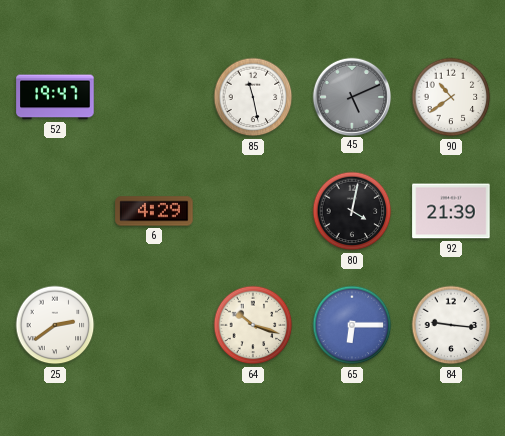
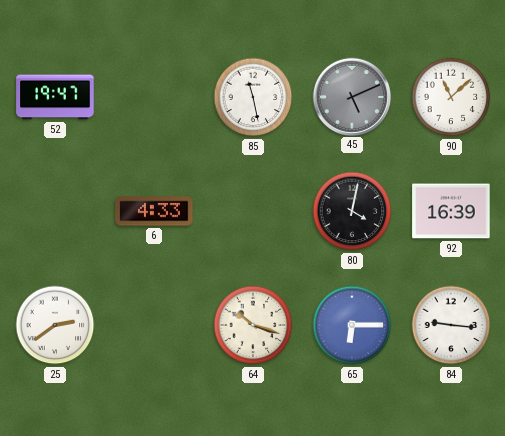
90: 10:39 -> 11:08 (451, 97)
6: 4:29 -> 4:33 (154, 211)
92: 21:39 -> 16:39 (451, 211)
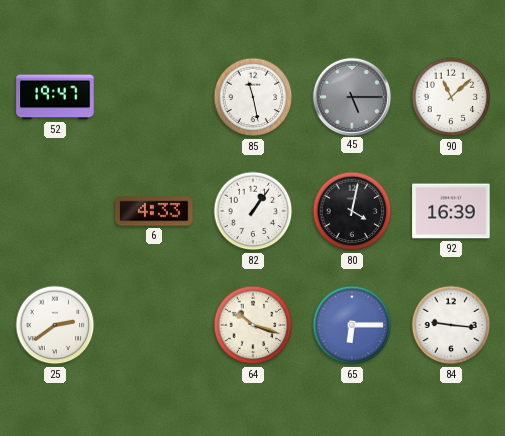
45: 5:11 -> 5:15 (351, 96)
82: none -> 1:06 (253, 211)
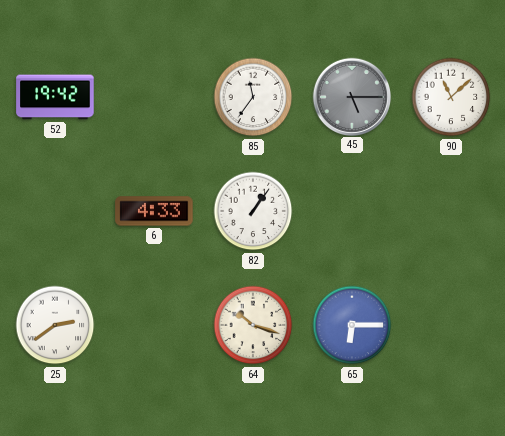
52: 19:47 -> 19:42 (55, 97)
85: 11:28 -> 11:36 (253, 97)
80: 4:02 -> none (352, 211)
92: 16:39 -> none (451, 211)
84: 9:16 -> none (451, 325)
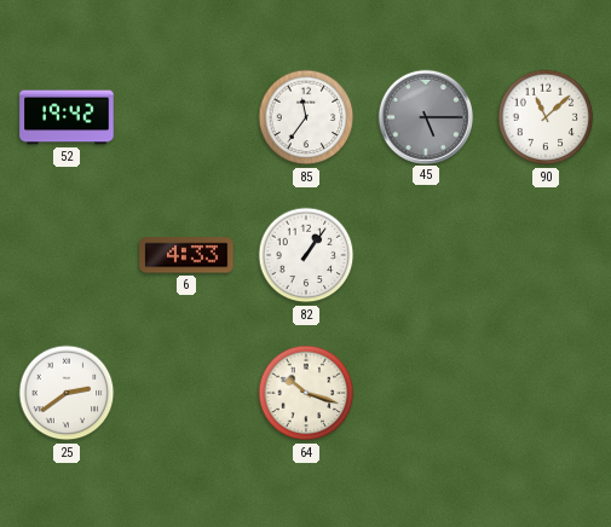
65: 6:15 -> none (352, 325)
